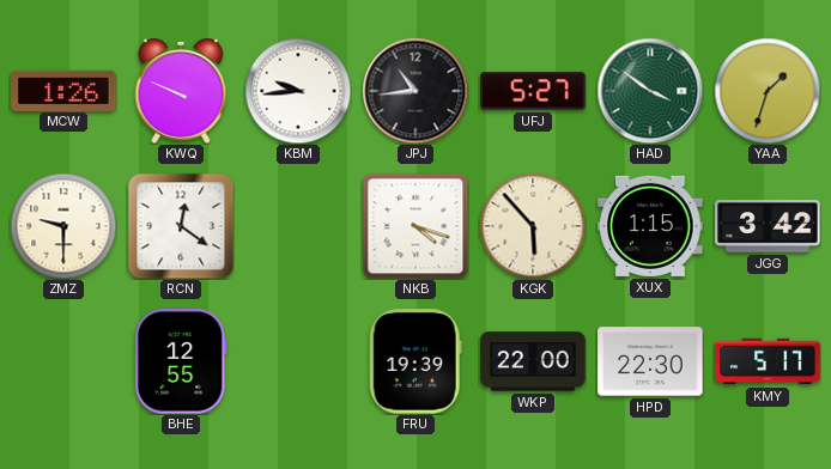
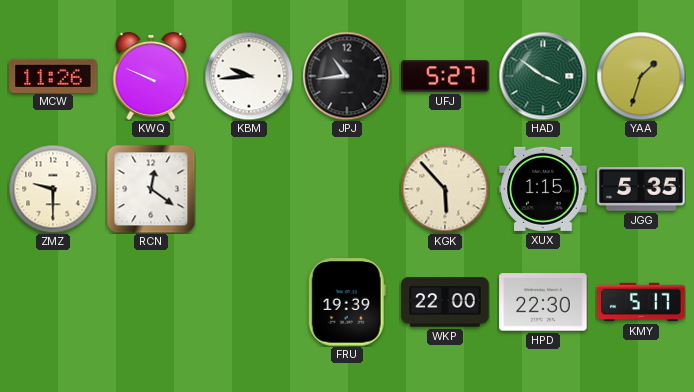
MCW: 1:26 -> 11:26 (53, 75)
NKB: 4:18 -> none (415, 226)
JGG: 3:42 -> 5:35 (641, 189)
BHE: 12:55 -> none (181, 361)
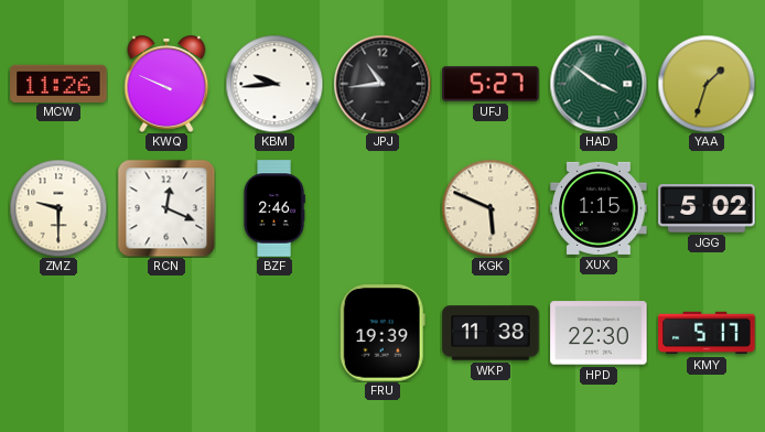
RCN: 12:21 -> 12:19 (166, 208)
BZF: none -> 2:46 (274, 208)
KGK: 5:53 -> 5:49 (491, 208)
JGG: 5:35 -> 5:02 (707, 208)
WKP: 22:00 -> 11:38 (491, 333)
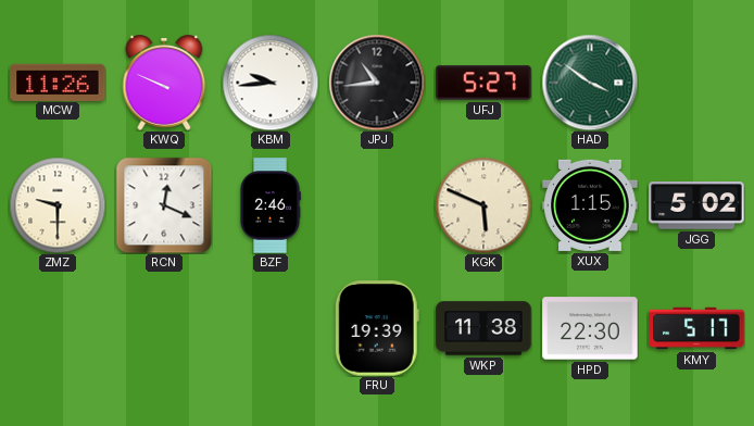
YAA: 1:33 -> none (707, 84)
